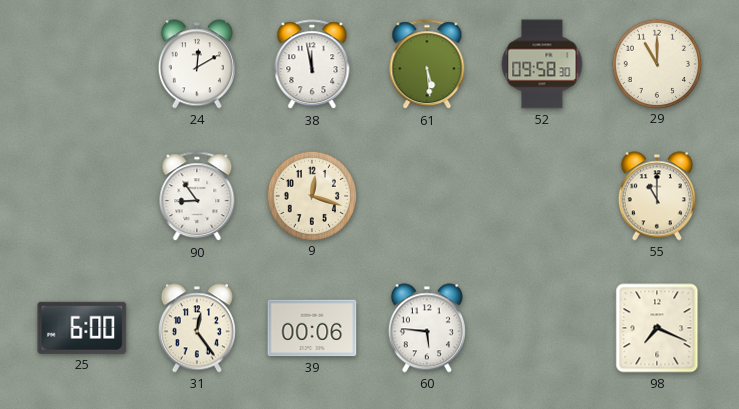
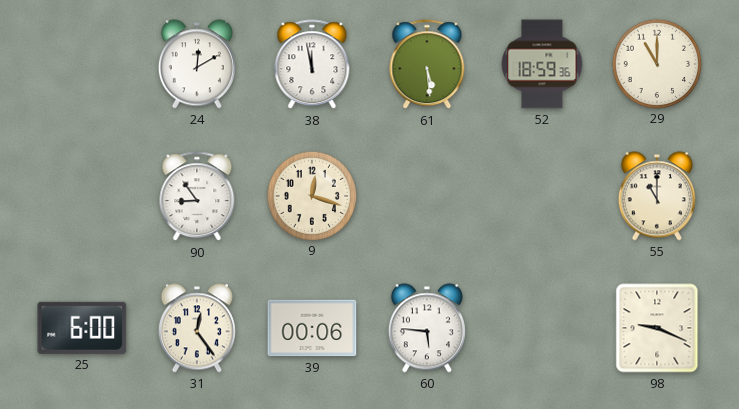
52: 09:58 -> 18:59 (542, 64)
98: 7:19 -> 9:19 (657, 328)
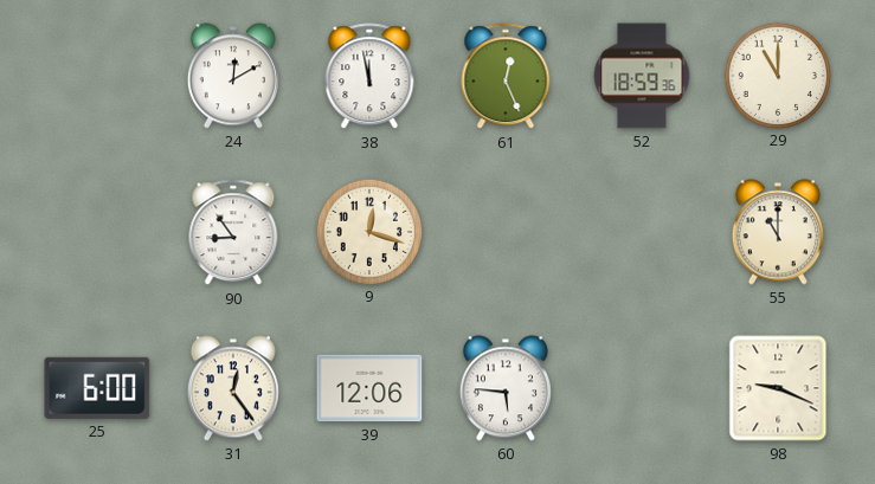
61: 5:29 -> 12:26 (506, 77)
39: 00:06 -> 12:06 (369, 388)
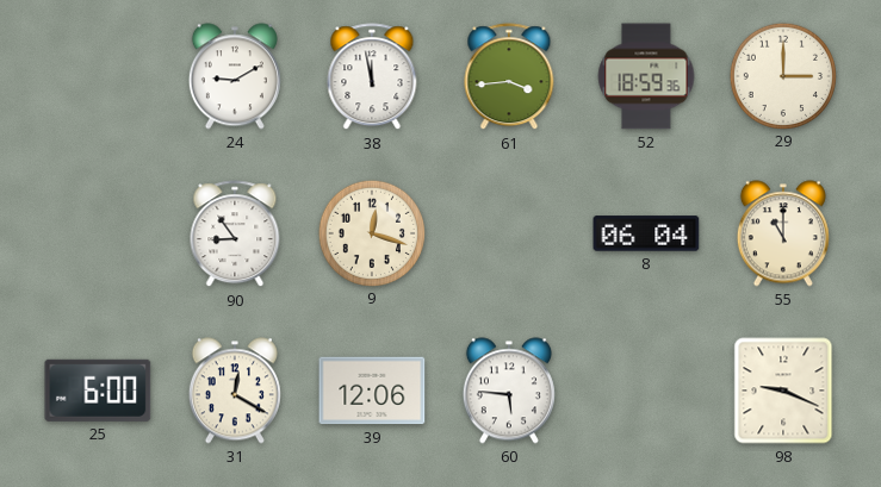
24: 12:10 -> 9:10 (235, 76)
61: 12:26 -> 3:44 (509, 77)
29: 11:00 -> 3:00 (782, 75)
8: none -> 06:04 (646, 233)
31: 12:24 -> 12:20 (235, 391)
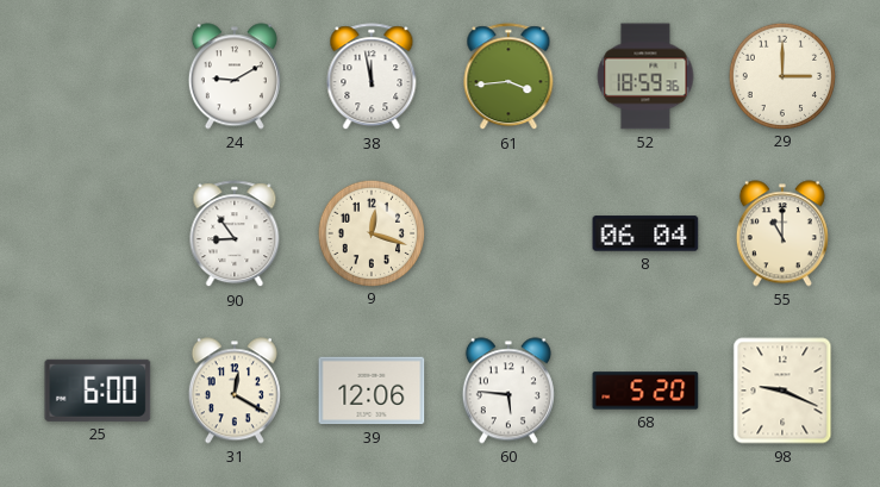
68: none -> 5:20 (645, 391)
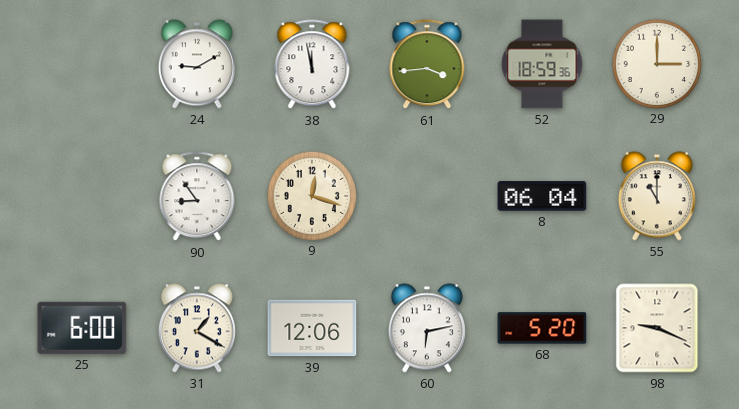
31: 12:20 -> 1:20 (197, 328)
60: 5:46 -> 6:13 (427, 328)
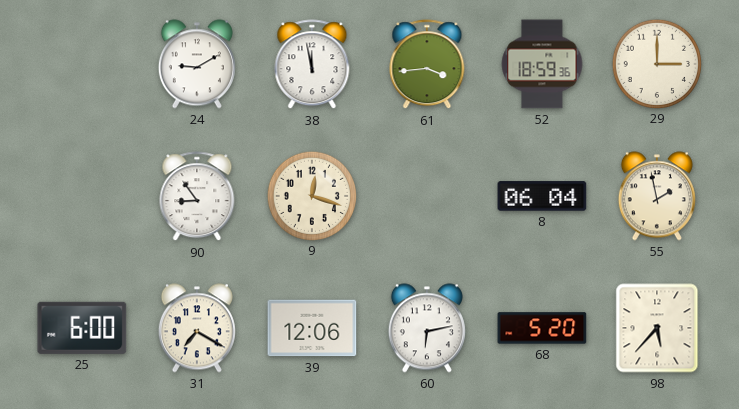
55: 11:00 -> 1:58 (657, 196)
31: 1:20 -> 7:20 (197, 328)
98: 9:19 -> 5:37 (657, 328)
